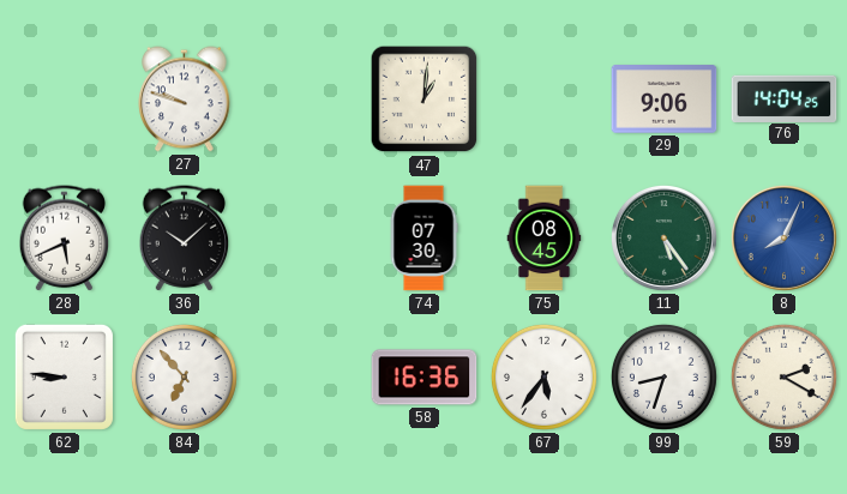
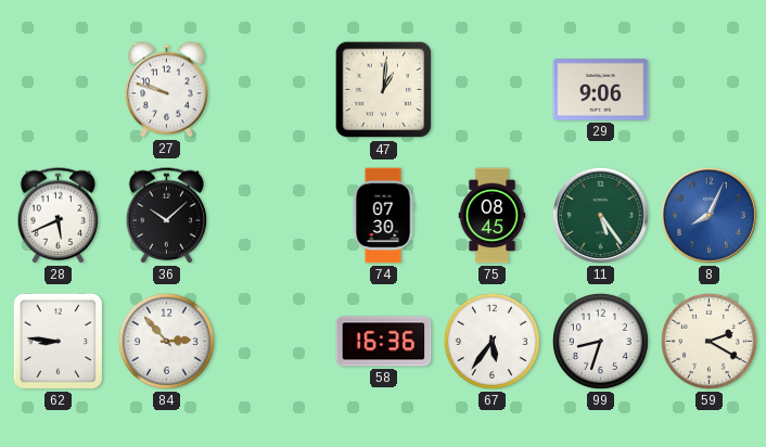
76: 14:04 -> none (785, 98)
84: 6:53 -> 2:53 (166, 341)
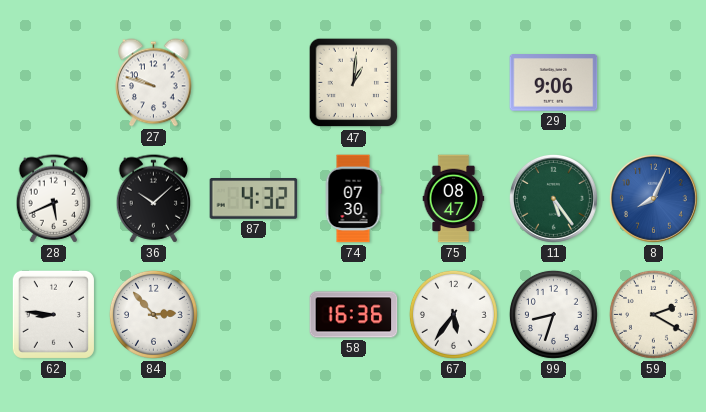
87: none -> 4:32 (254, 199)
75: 08:45 -> 08:47 (454, 199)
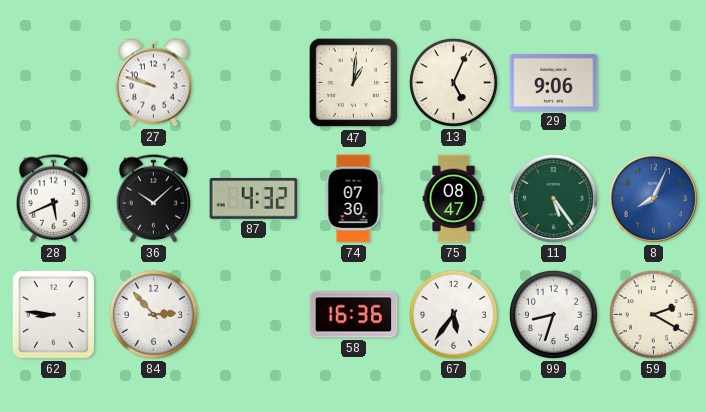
13: none -> 5:04 (453, 82)
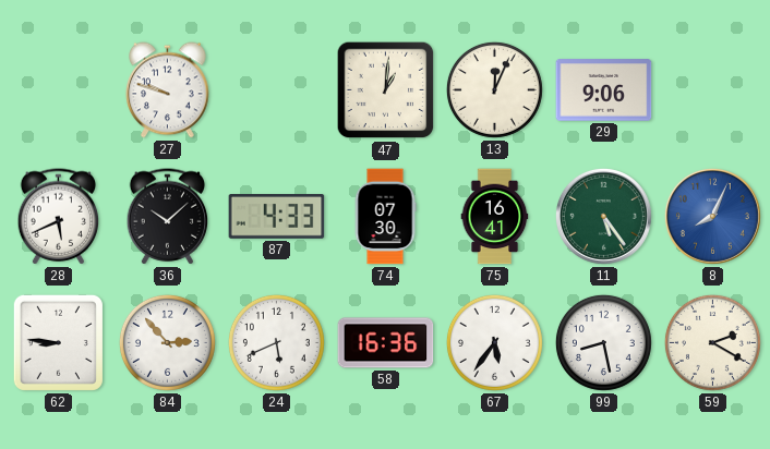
13: 5:04 -> 12:04 (494, 89)
87: 4:32 -> 4:33 (277, 217)
75: 08:47 -> 16:41 (495, 217)
24: none -> 5:41 (276, 342)
99: 8:33 -> 8:28 (603, 342)
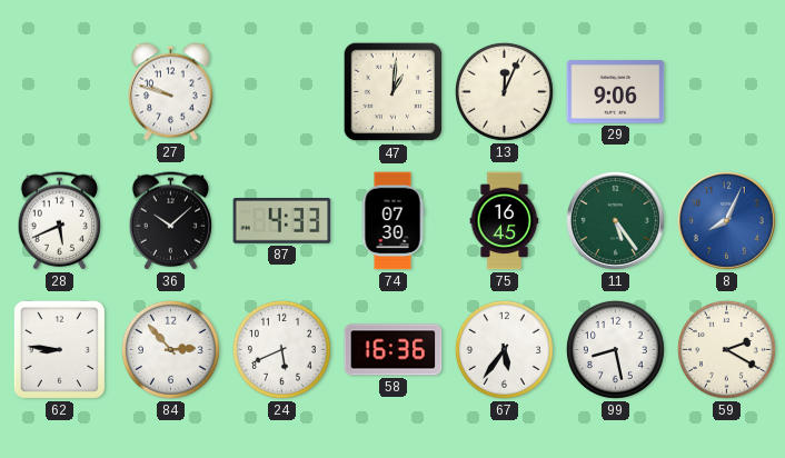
75: 16:41 -> 16:45 (505, 221)
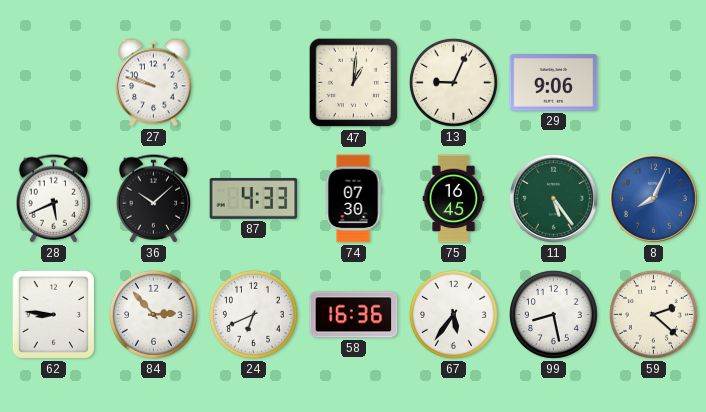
13: 12:04 -> 9:04 (453, 82)
24: 5:41 -> 6:41 (253, 314)
59: 2:20 -> 2:22 (653, 314)
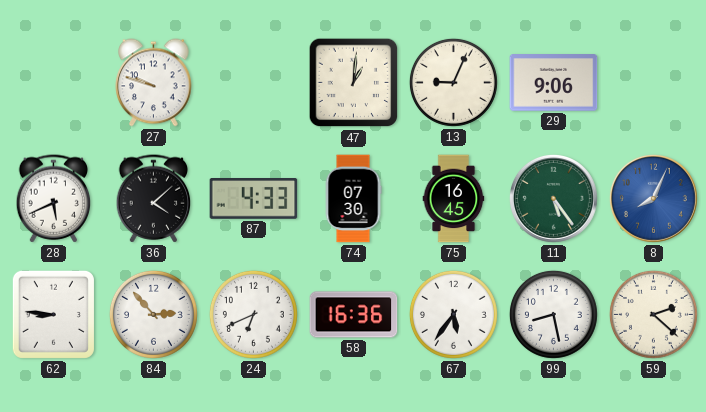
36: 10:08 -> 4:08 (154, 199)
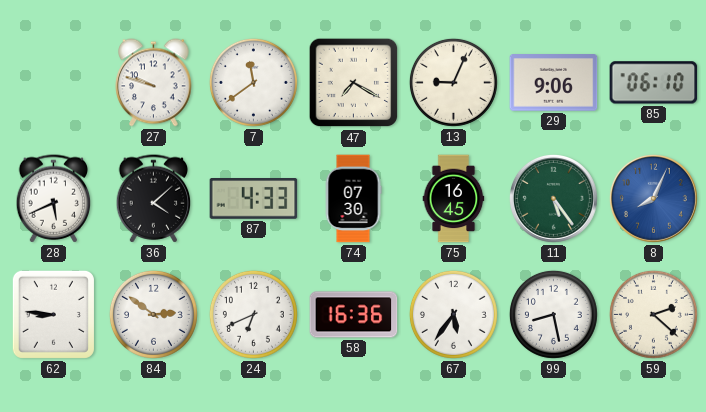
7: none -> 11:39 (253, 82)
47: 1:01 -> 7:20 (354, 83)
85: none -> 06:10 (654, 83)
84: 2:53 -> 2:51 (153, 314)
